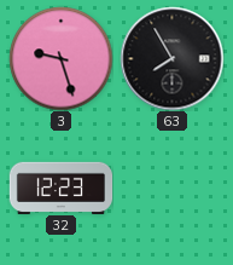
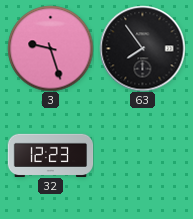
63: 7:55 -> 7:54 (142, 48)
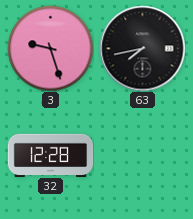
63: 7:54 -> 7:43 (142, 48)
32: 12:23 -> 12:28 (50, 155)
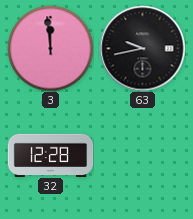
3: 9:27 -> 11:59 (50, 48)
63: 7:43 -> 9:43 (142, 48)
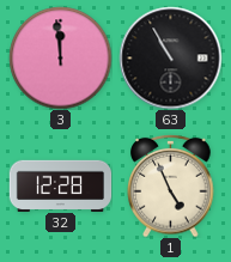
63: 9:43 -> 10:55 (170, 57)
1: none -> 4:56 (171, 185)
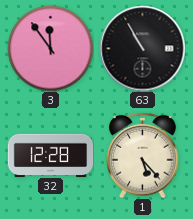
3: 11:59 -> 11:54 (50, 48)
1: 4:56 -> 5:23 (143, 155)
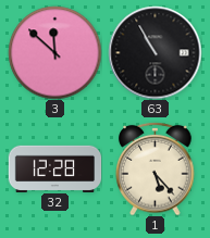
3: 11:54 -> 11:52 (54, 52)
